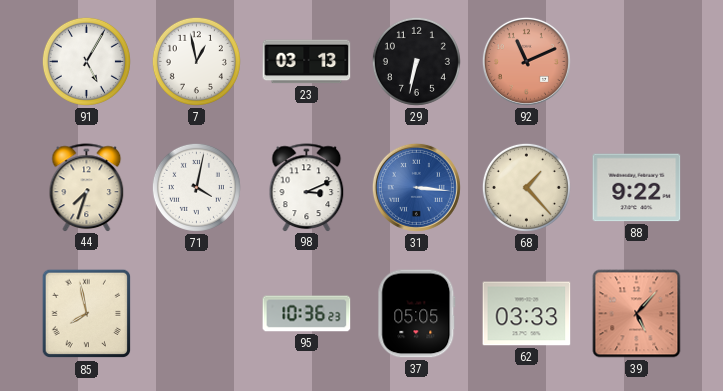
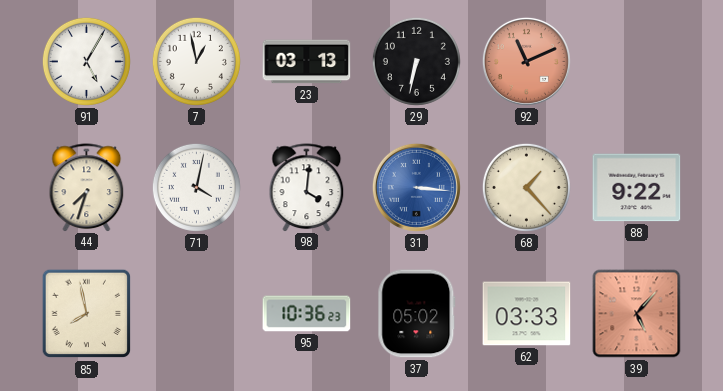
98: 3:11 -> 4:01 (307, 187)
37: 05:05 -> 05:02 (417, 314)
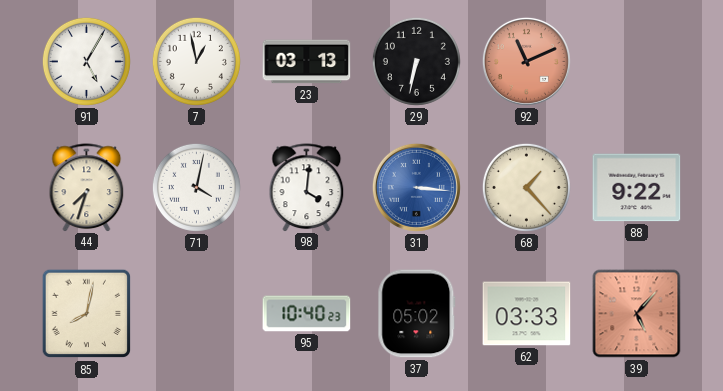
85: 7:58 -> 8:02 (87, 314)
95: 10:36 -> 10:40 (307, 314)
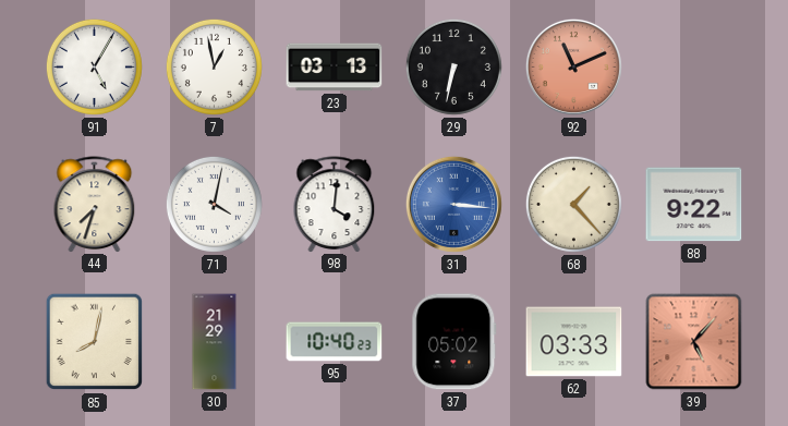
30: none -> 21:29 (215, 342)
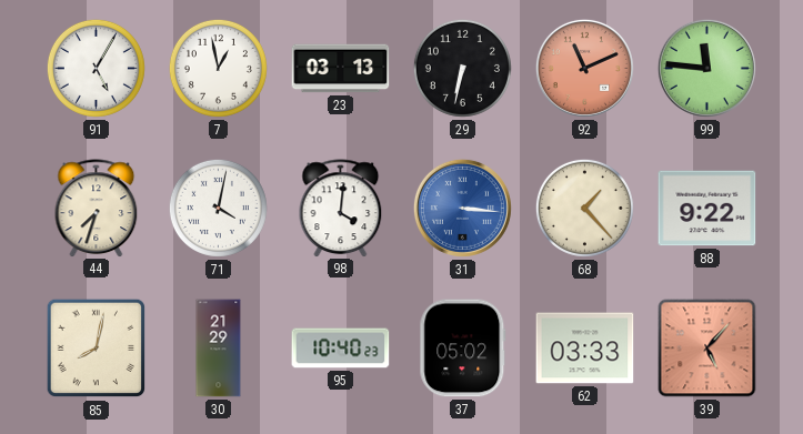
99: none -> 11:46 (706, 68)
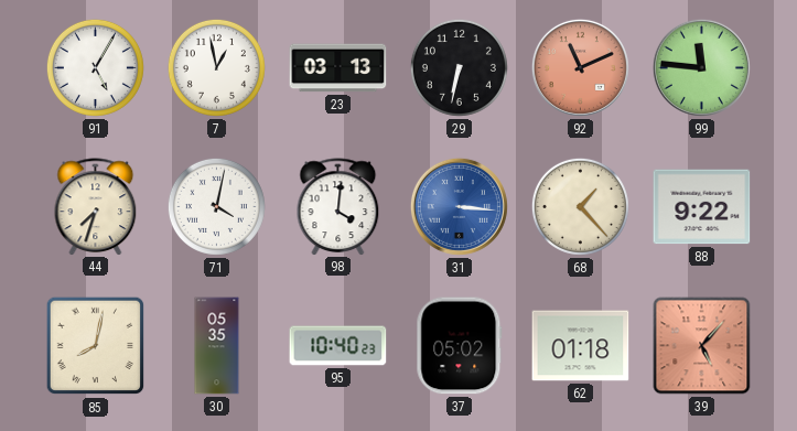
30: 21:29 -> 05:35 (217, 346)
62: 03:33 -> 01:18 (581, 346)
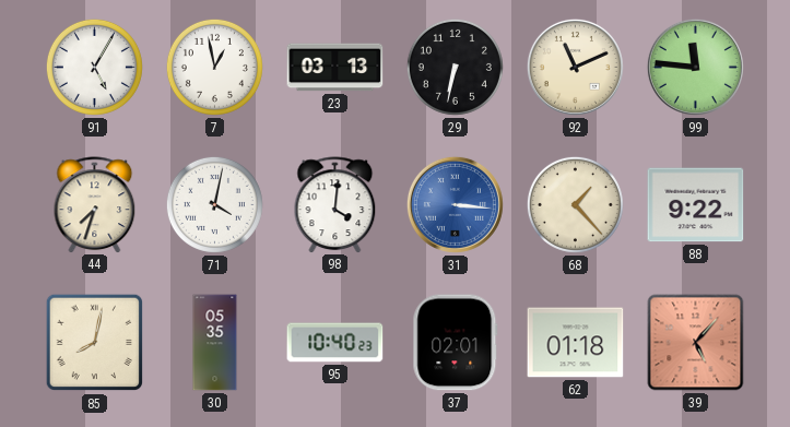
92 dial: salmon -> cream (575, 67)
37: 05:02 -> 02:01 (456, 343)
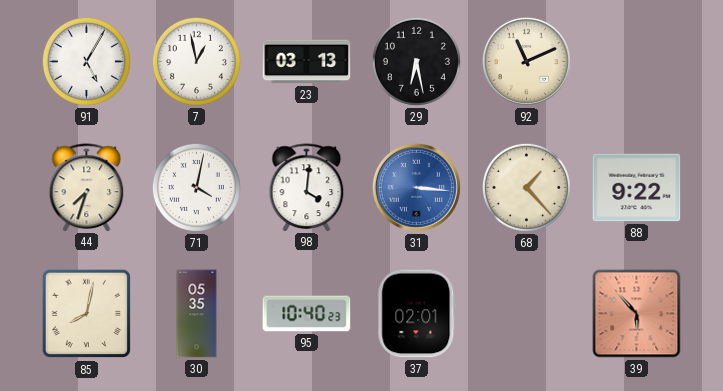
29: 6:32 -> 6:28 (416, 61)
99: 11:46 -> none (695, 67)
62: 01:18 -> none (576, 343)
39: 5:07 -> 5:53 (637, 314)
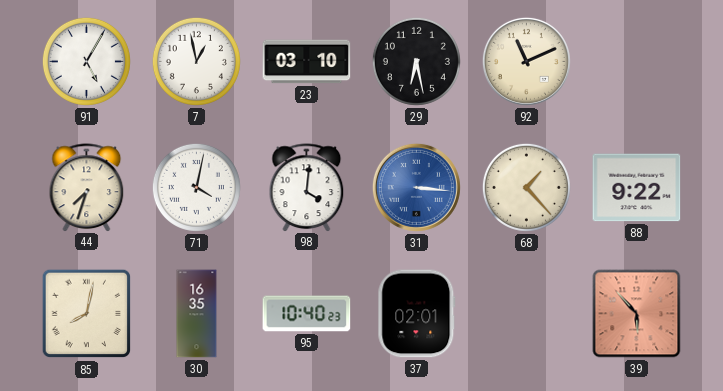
23: 03:13 -> 03:10 (307, 62)
30: 05:35 -> 16:35 (197, 314)
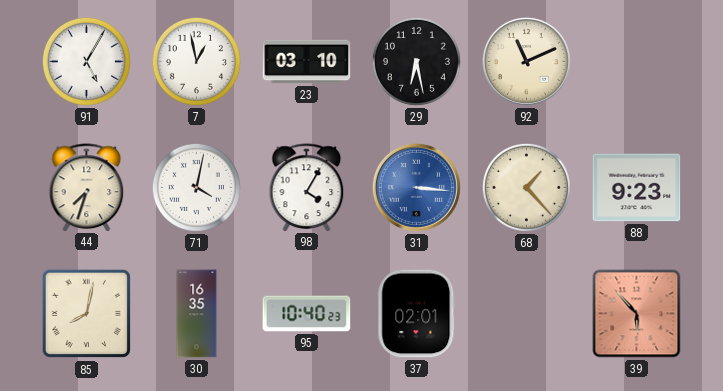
98: 4:01 -> 4:05 (307, 187)
88: 9:22 -> 9:23 (637, 188)
